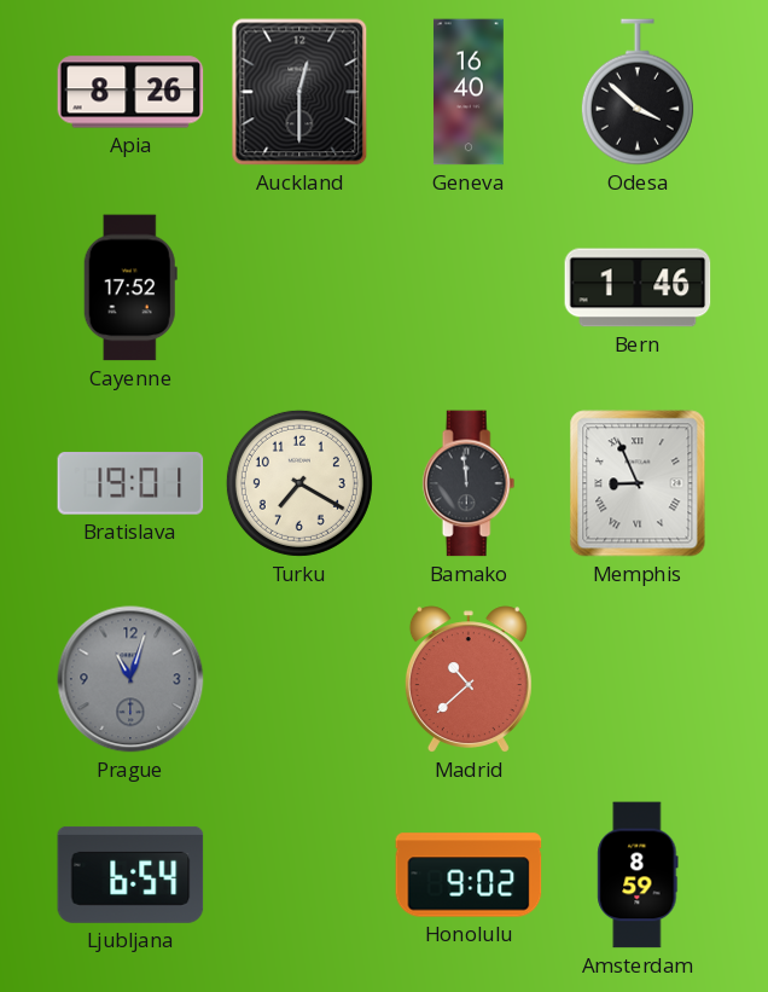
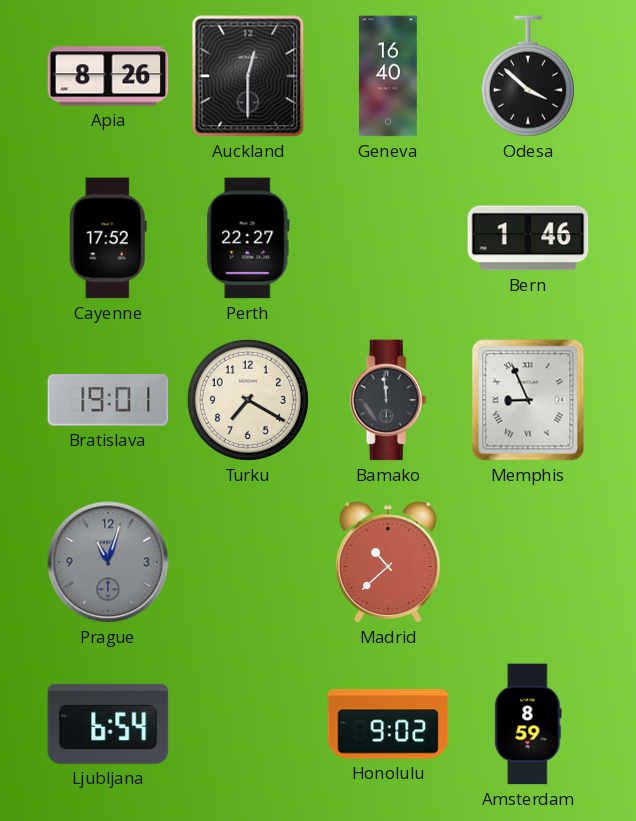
Perth: none -> 22:27 (248, 238)
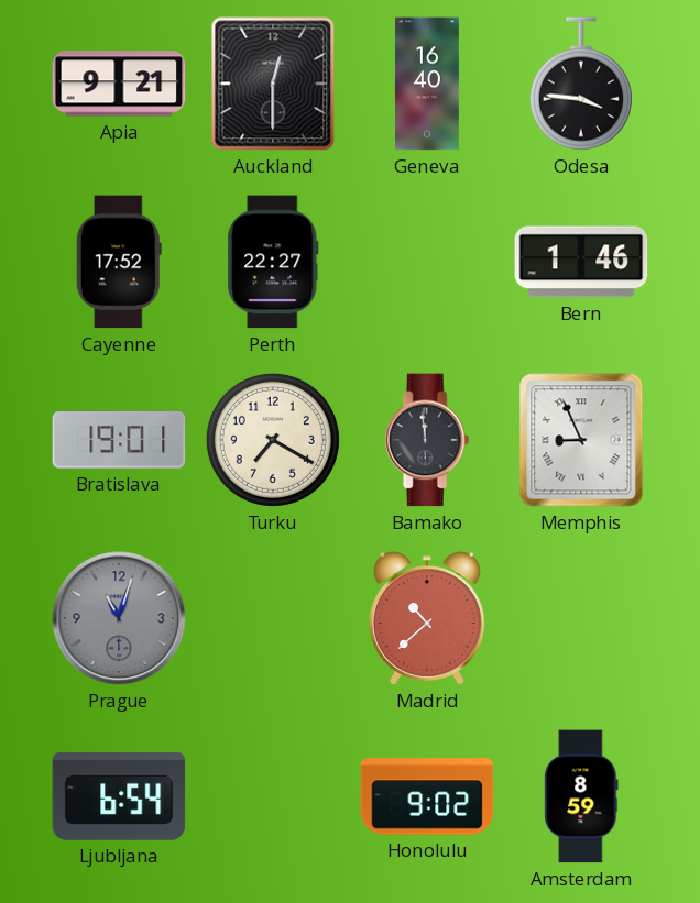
Apia: 8:26 -> 9:21 (119, 84)
Odesa: 3:52 -> 3:46 (581, 84)
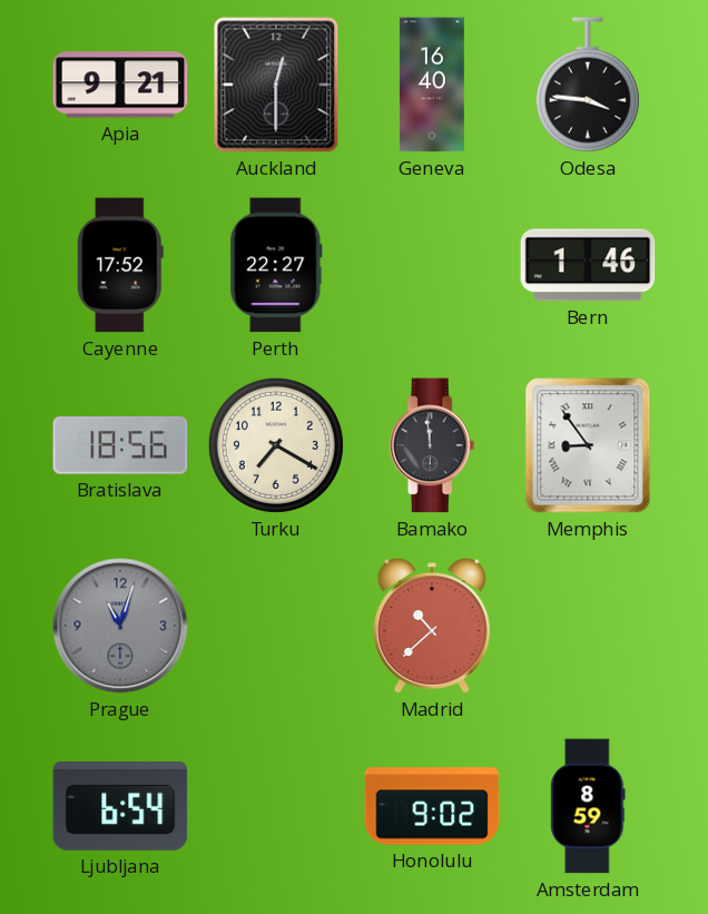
Bratislava: 19:01 -> 18:56 (120, 445)
Memphis: 8:56 -> 8:54 (588, 445)
